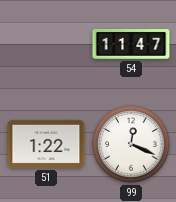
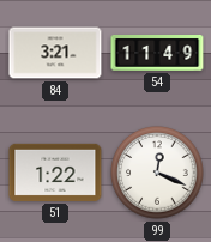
84: none -> 3:21 (55, 53)
54: 11:47 -> 11:49 (157, 54)
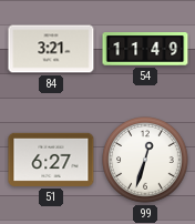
51: 1:22 -> 6:27 (51, 160)
99: 12:19 -> 12:33 (145, 160)
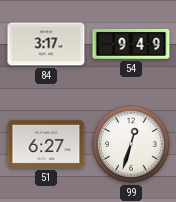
84: 3:21 -> 3:17 (46, 44)
54: 11:49 -> 9:49 (131, 45)
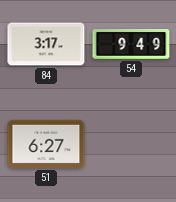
99: 12:33 -> none (131, 144)
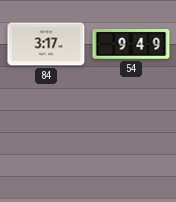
51: 6:27 -> none (46, 144)
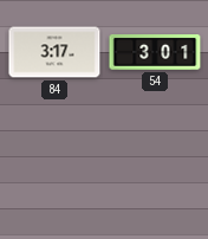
54: 9:49 -> 3:01 (155, 53)
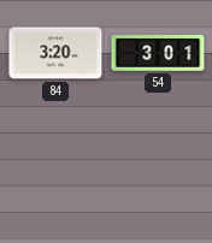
84: 3:17 -> 3:20 (55, 53)
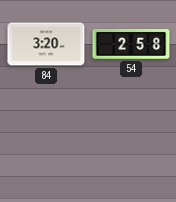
54: 3:01 -> 2:58 (131, 45)
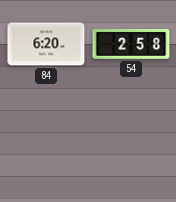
84: 3:20 -> 6:20 (46, 44)
